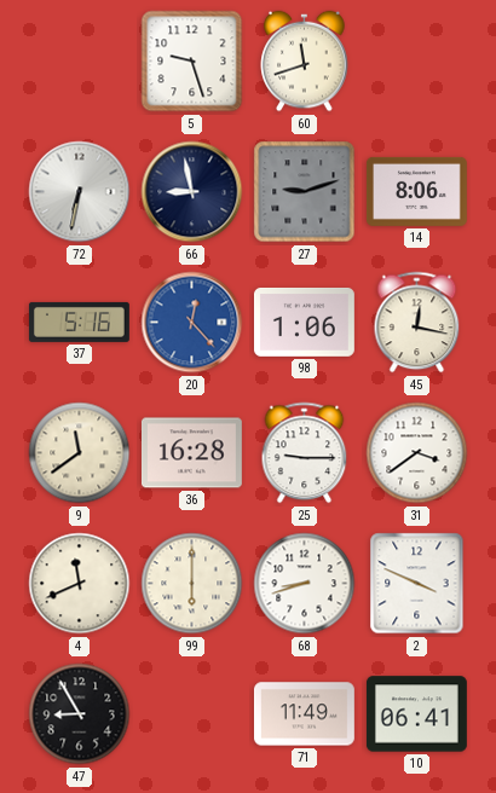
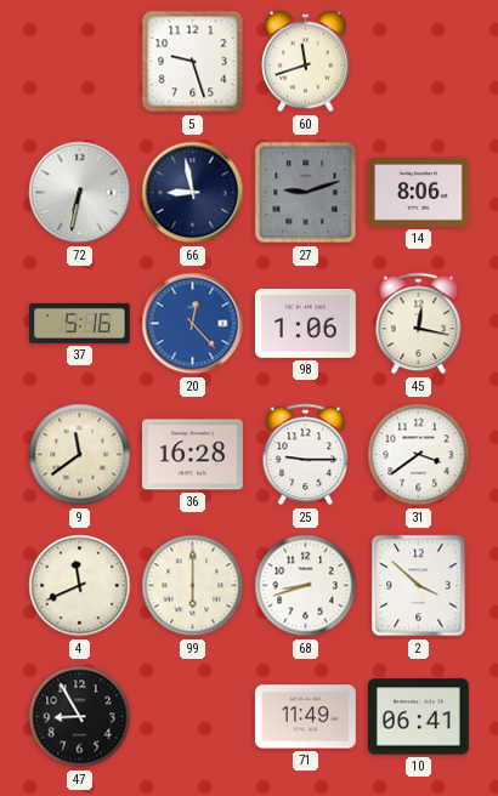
2: 3:49 -> 3:52 (419, 586)
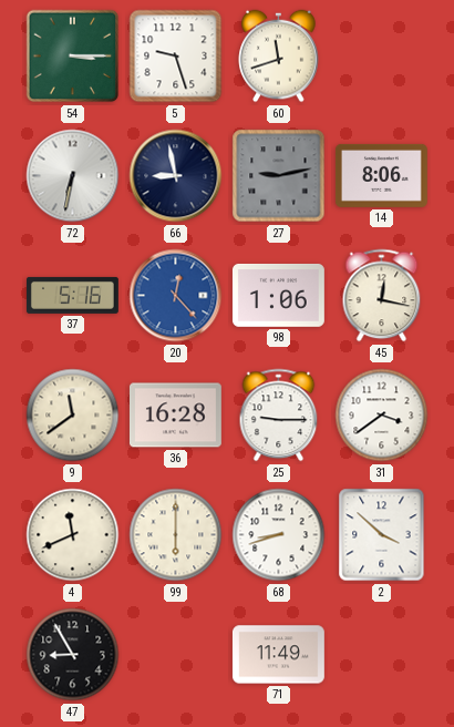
54: none -> 3:15 (73, 57)
27: 9:12 -> 9:13 (279, 176)
10: 06:41 -> none (418, 717)
